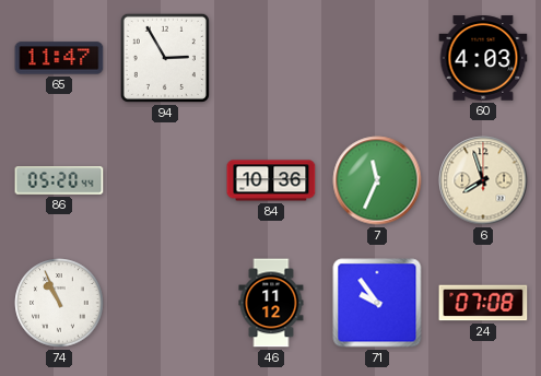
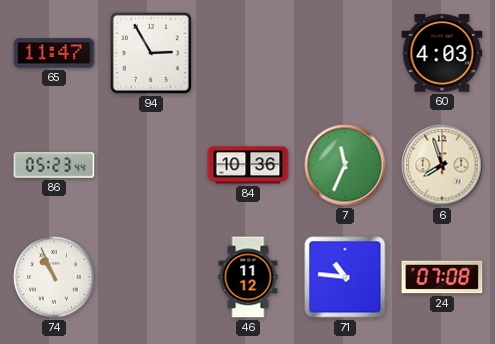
86: 05:20 -> 05:23 (54, 165)
71: 9:54 -> 10:46 (345, 277)
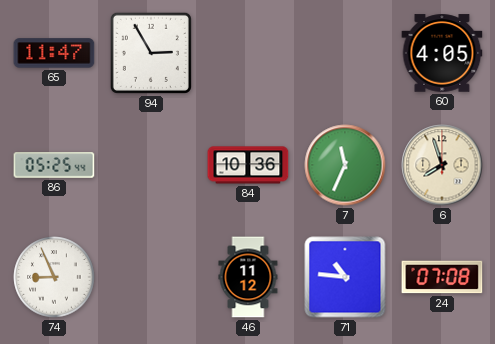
60: 4:03 -> 4:05 (442, 53)
86: 05:23 -> 05:25 (54, 165)
74: 10:56 -> 8:56 (54, 277)
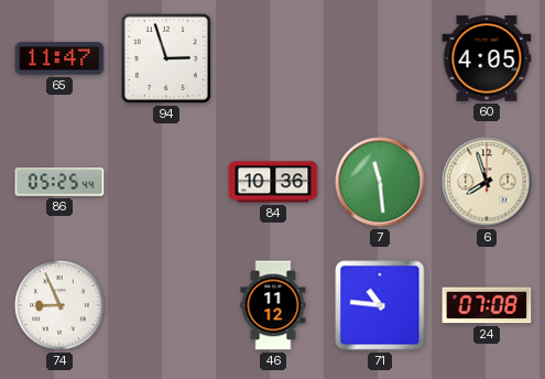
94: 2:55 -> 2:57 (166, 58)
7: 11:34 -> 11:29 (380, 182)
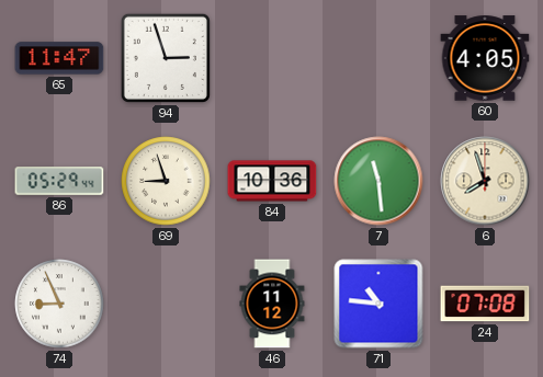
86: 05:25 -> 05:29 (59, 181)
69: none -> 8:57 (166, 181)
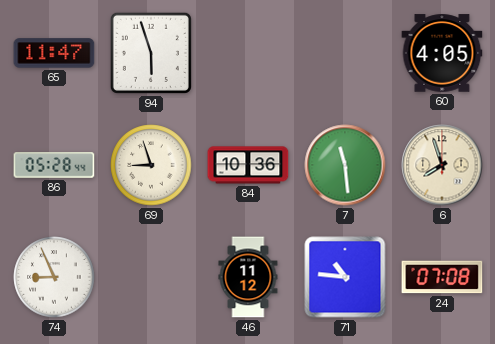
94: 2:57 -> 5:57 (151, 53)
86: 05:29 -> 05:28 (54, 165)
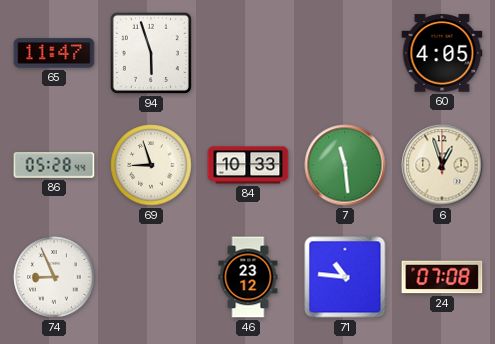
84: 10:36 -> 10:33 (248, 165)
6: 7:57 -> 12:57 (442, 165)
46: 11:12 -> 23:12 (248, 277)
